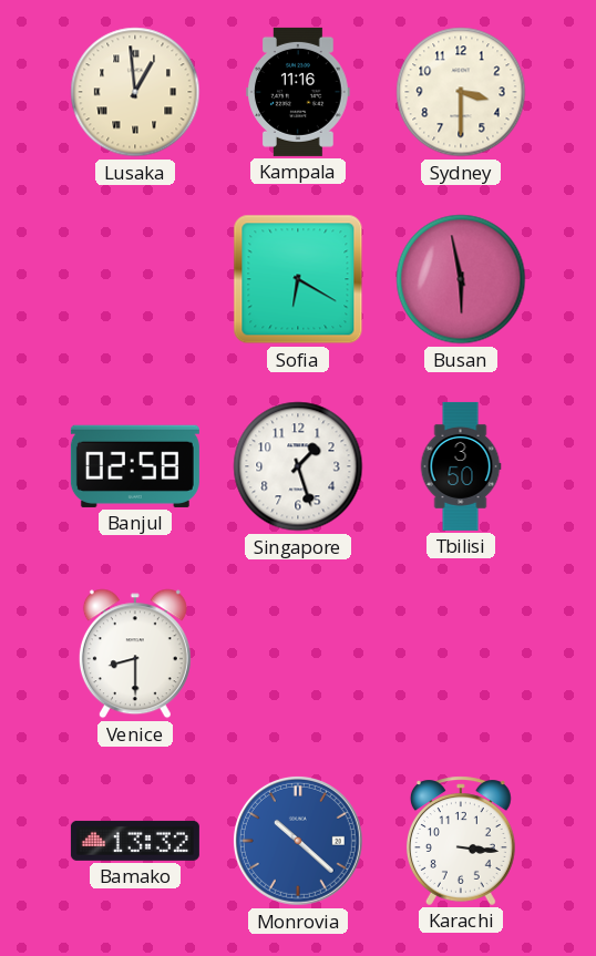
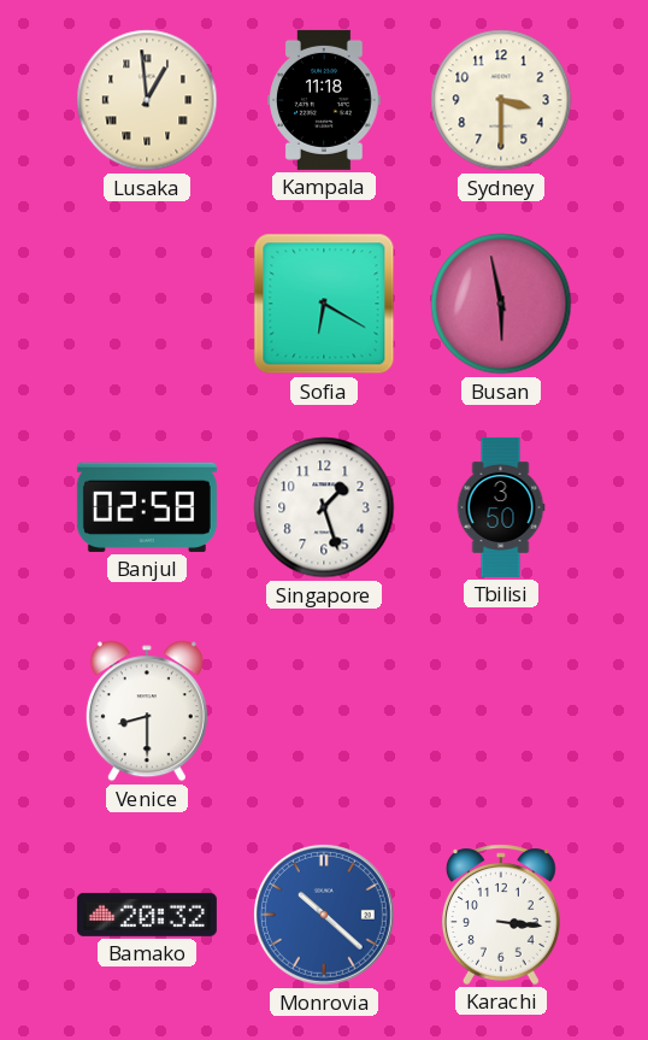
Kampala: 11:16 -> 11:18 (324, 100)
Bamako: 13:32 -> 20:32 (147, 915)
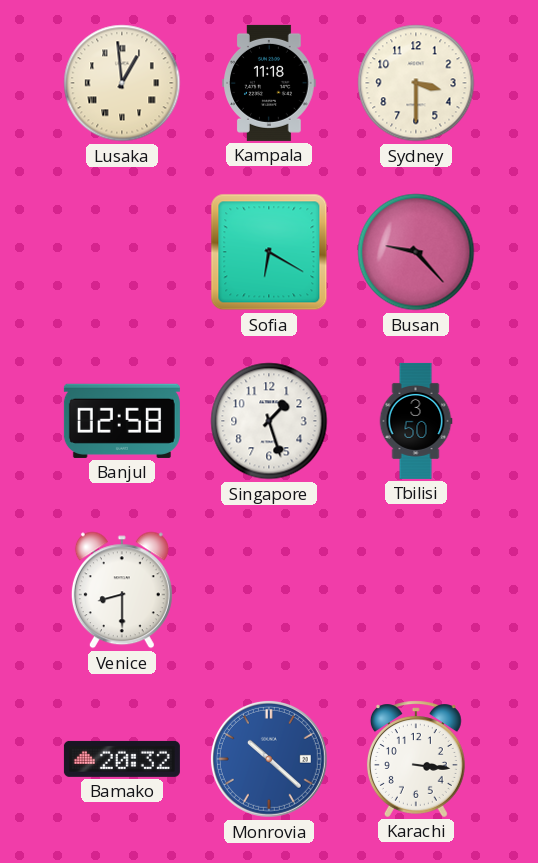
Busan: 5:58 -> 9:23 (416, 252)
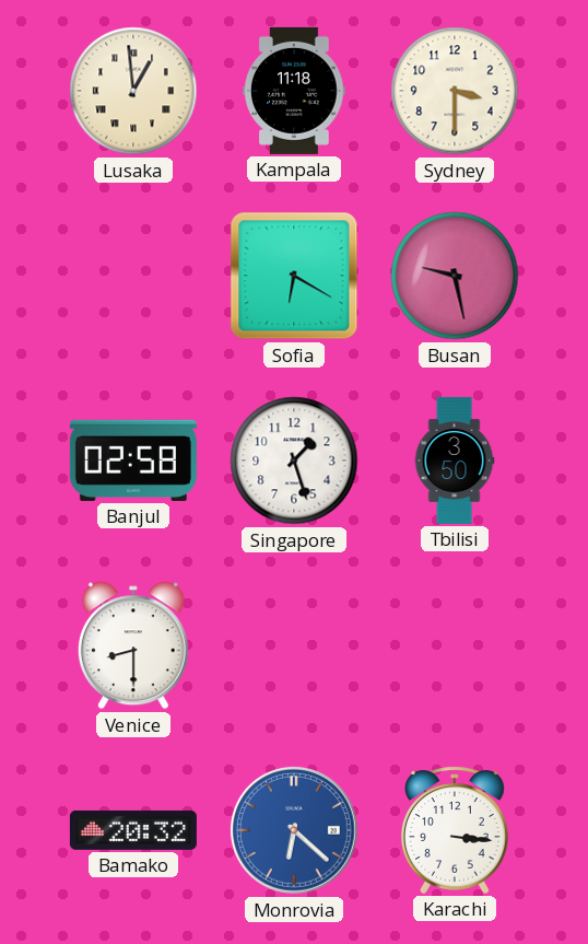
Busan: 9:23 -> 9:28 (455, 276)
Monrovia: 10:22 -> 6:22 (294, 830)
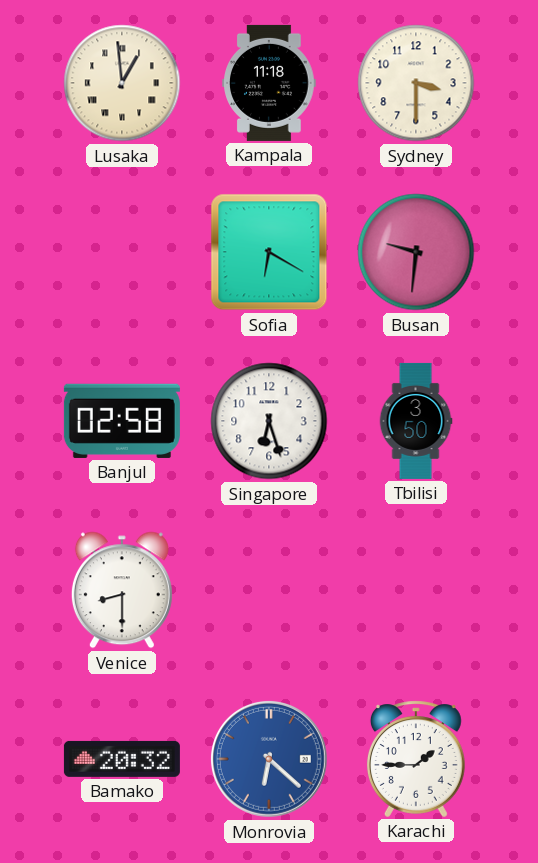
Busan: 9:28 -> 9:31 (416, 252)
Singapore: 1:27 -> 6:27 (269, 421)
Karachi: 3:16 -> 1:45 (416, 759)
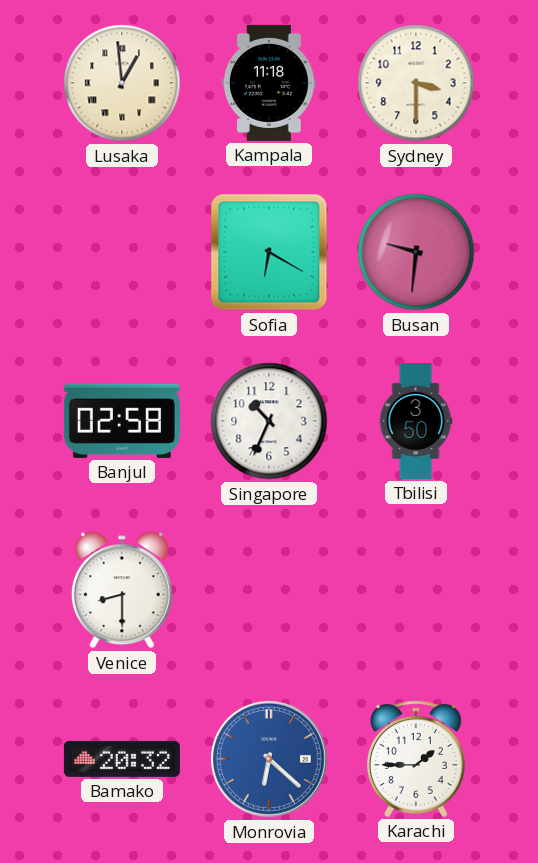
Singapore: 6:27 -> 10:34 (269, 421)
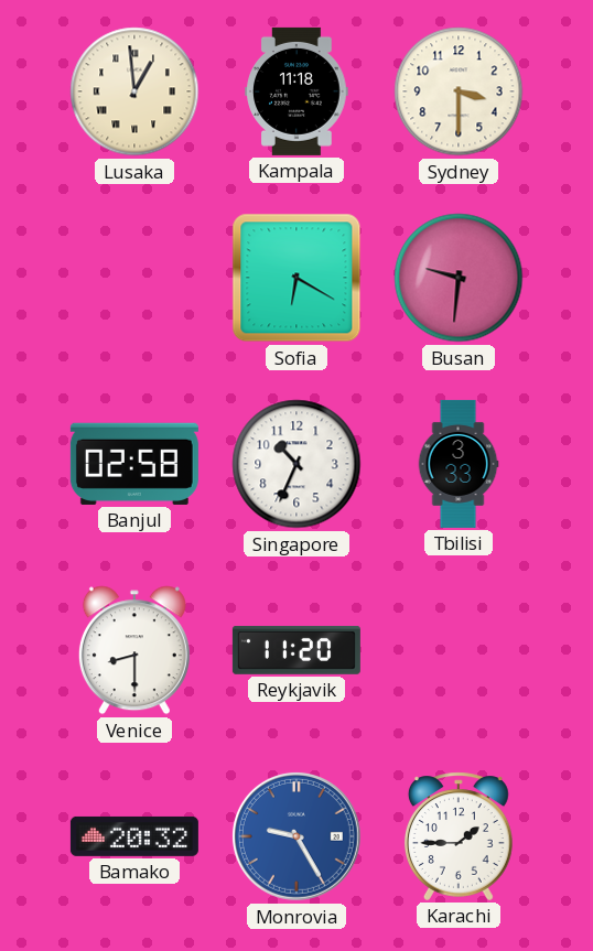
Tbilisi: 3:50 -> 3:33 (459, 464)
Reykjavik: none -> 11:20 (296, 650)
Monrovia: 6:22 -> 9:25 (296, 836)
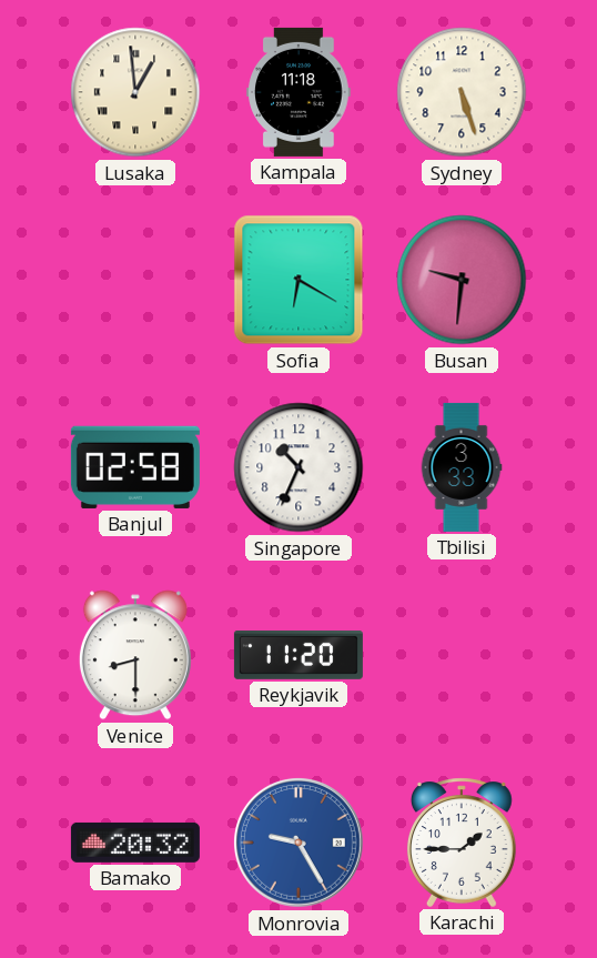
Sydney: 3:30 -> 5:27 (462, 92)
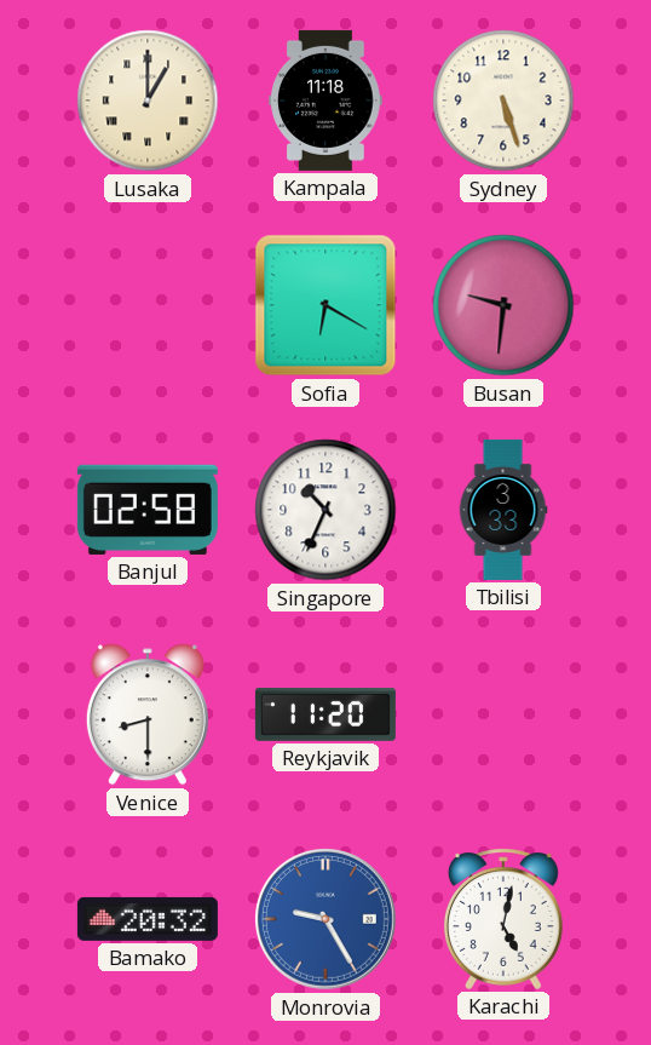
Lusaka: 12:59 -> 1:00 (148, 101)
Karachi: 1:45 -> 5:02 (503, 919)
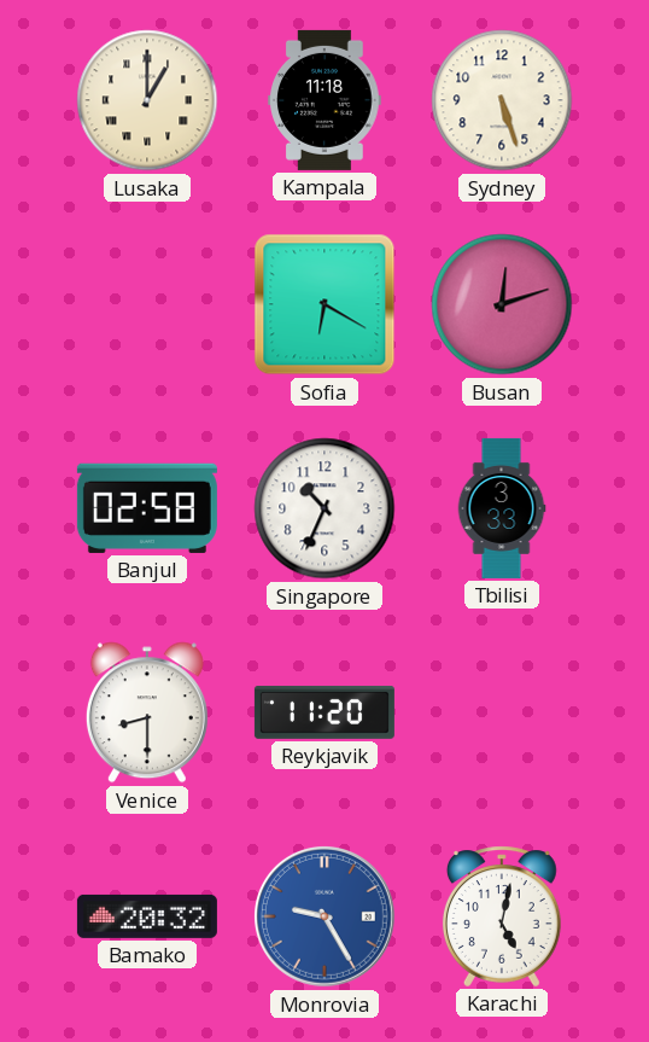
Busan: 9:31 -> 12:12 (502, 304)
